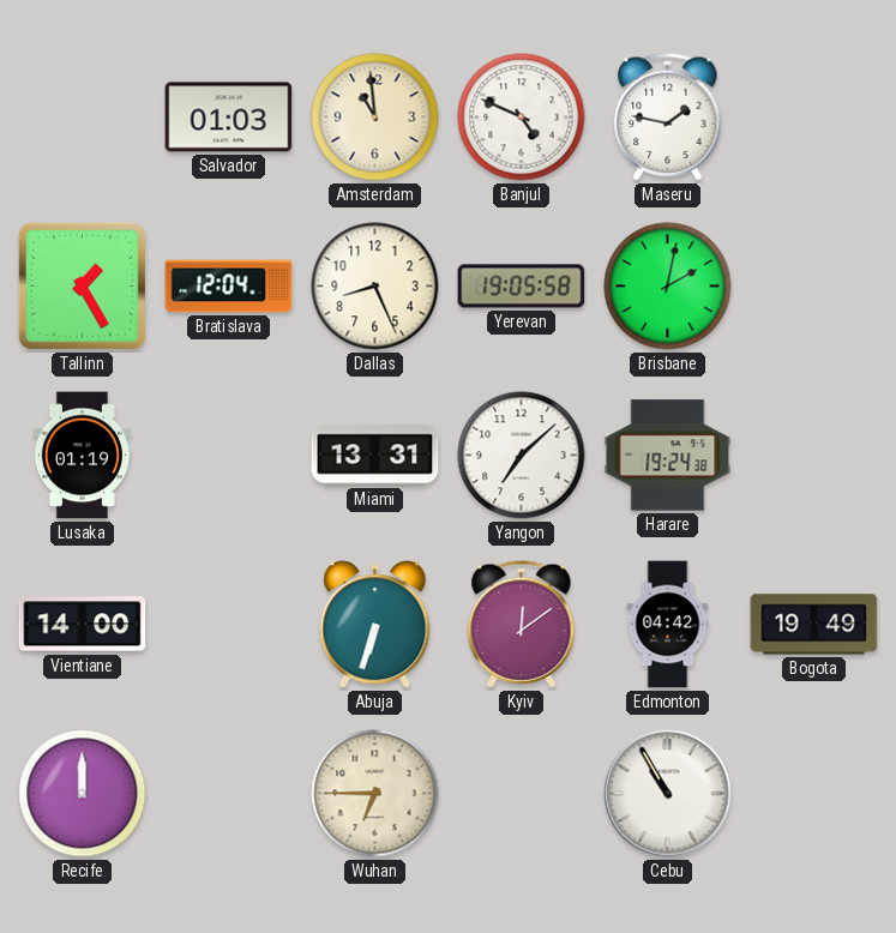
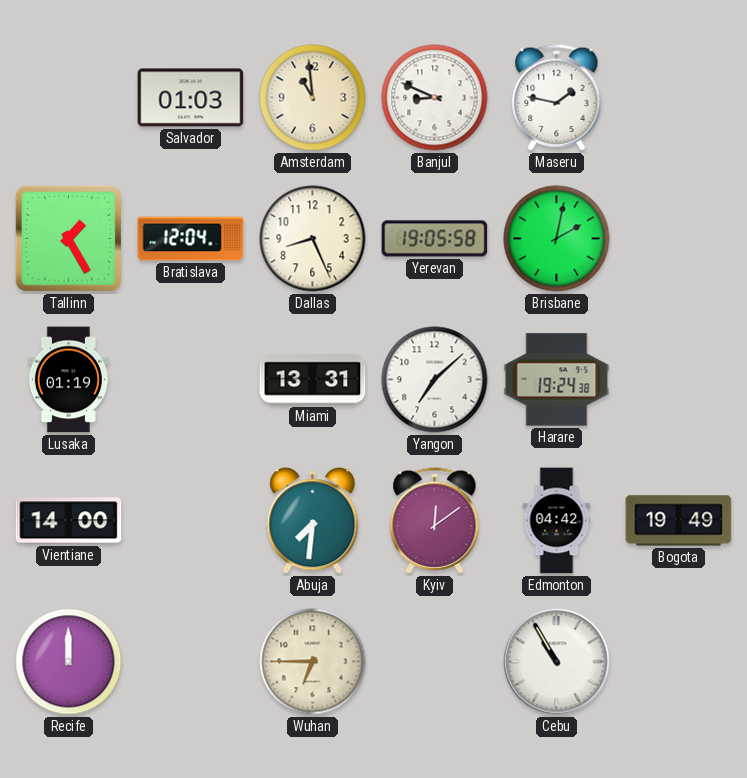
Banjul: 4:49 -> 8:49 (435, 98)
Abuja: 6:33 -> 7:31 (313, 521)
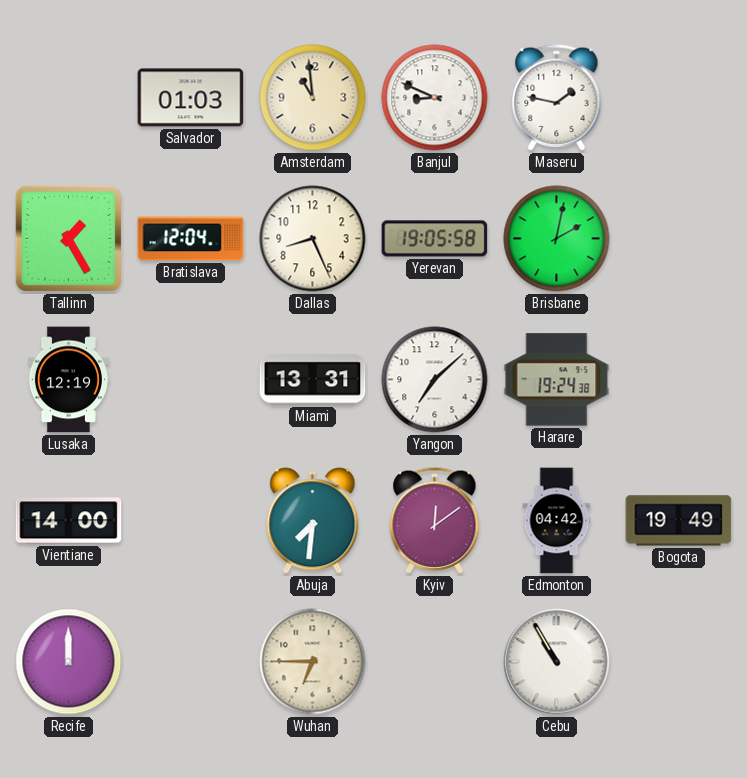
Lusaka: 01:19 -> 12:19 (68, 380)
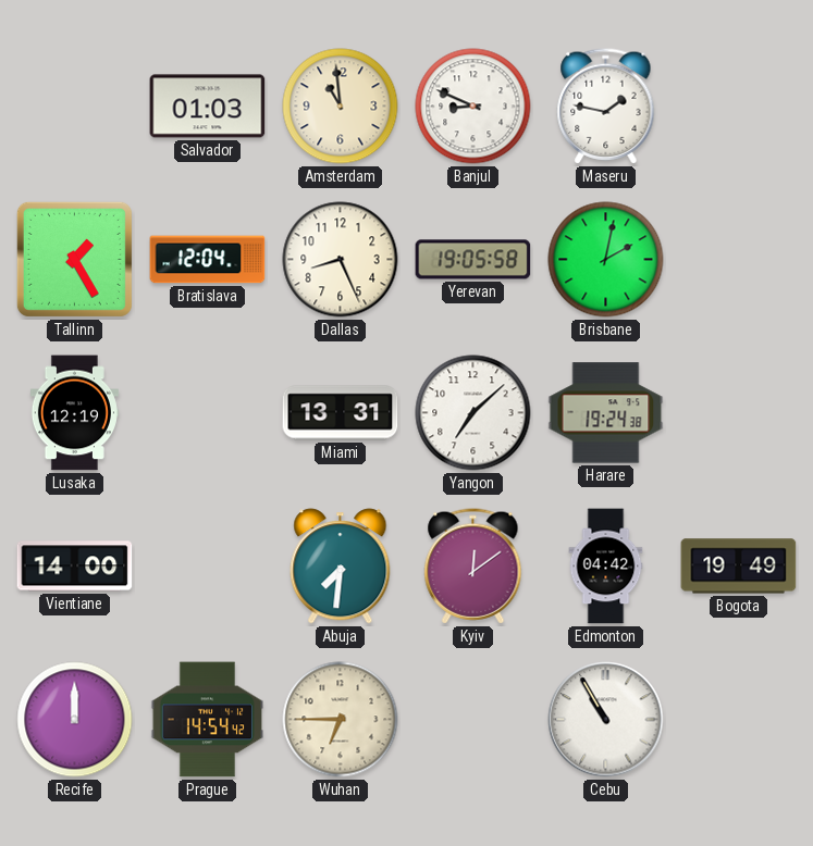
Prague: none -> 14:54 (207, 720)
